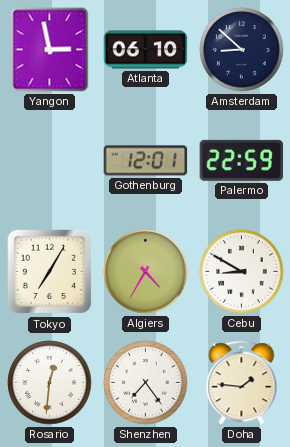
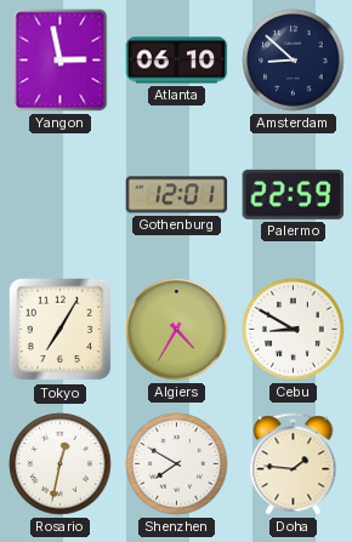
Rosario: 12:31 -> 12:32 (61, 464)
Shenzhen: 7:24 -> 7:50 (177, 464)
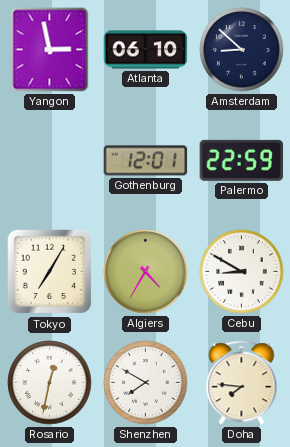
Doha: 1:46 -> 7:46 (242, 383)
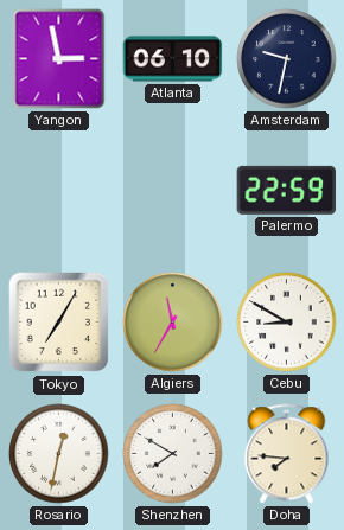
Amsterdam: 8:52 -> 9:32 (287, 59)
Gothenburg: 12:01 -> none (146, 161)
Algiers: 4:35 -> 11:35 (173, 323)
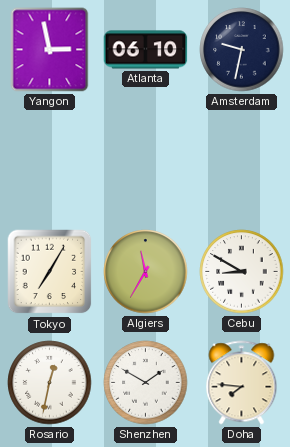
Palermo: 22:59 -> none (287, 190)
Shenzhen: 7:50 -> 1:50 (146, 383)
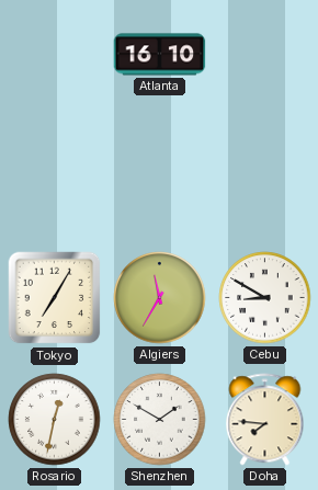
Yangon: 2:58 -> none (50, 50)
Atlanta: 06:10 -> 16:10 (160, 55)
Amsterdam: 9:32 -> none (242, 50)
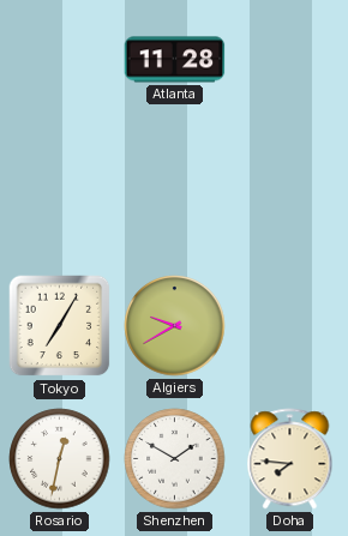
Atlanta: 16:10 -> 11:28 (175, 60)
Algiers: 11:35 -> 9:40 (175, 326)
Cebu: 8:50 -> none (265, 298)
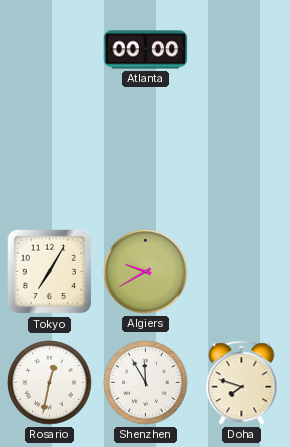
Atlanta: 11:28 -> 00:00 (146, 50)
Shenzhen: 1:50 -> 11:55 (146, 383)
Doha: 7:46 -> 7:48 (242, 383)
